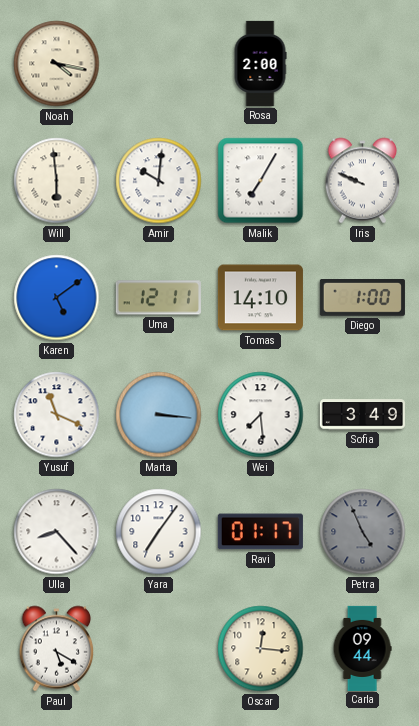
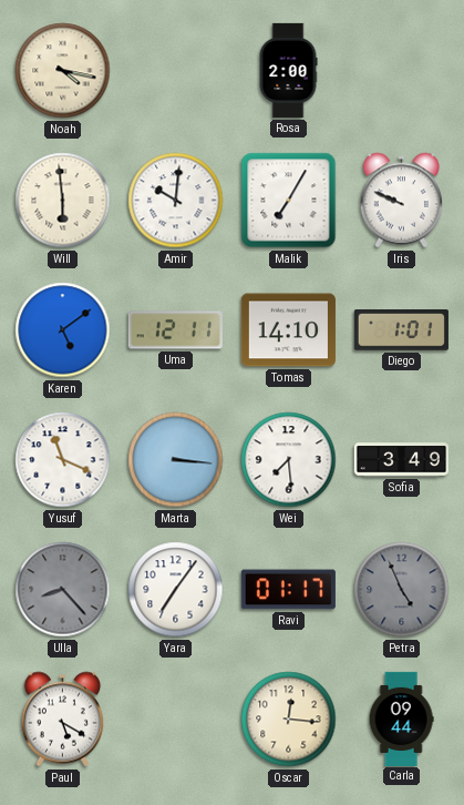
Diego: 1:00 -> 1:01 (401, 330)
Ulla dial: white -> grey (63, 590)
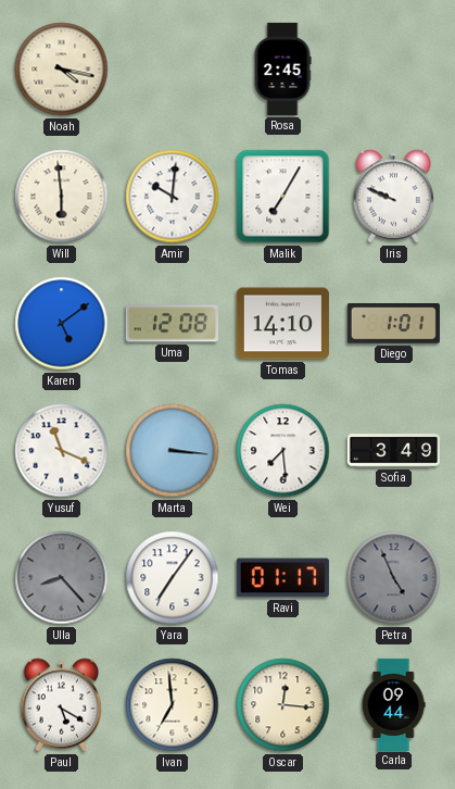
Rosa: 2:00 -> 2:45 (282, 68)
Uma: 12:11 -> 12:08 (172, 324)
Ivan: none -> 6:59 (173, 705)
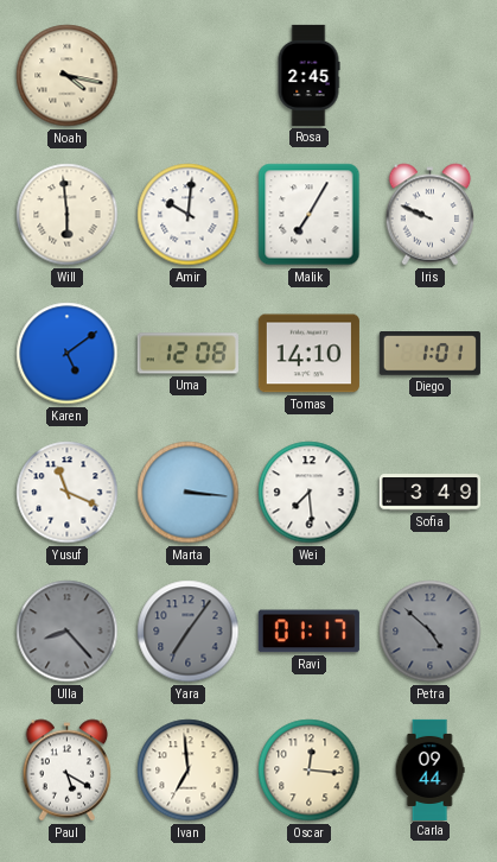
Yara dial: white -> grey (189, 632)
Petra: 4:56 -> 4:52 (431, 632)
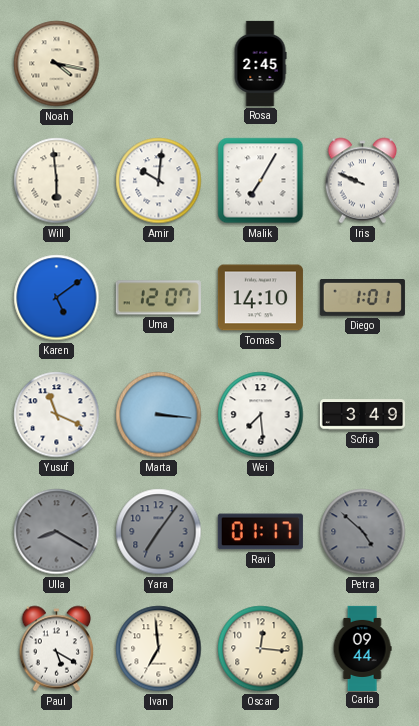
Uma: 12:08 -> 12:07 (158, 298)
Ulla: 8:23 -> 8:20 (57, 532)
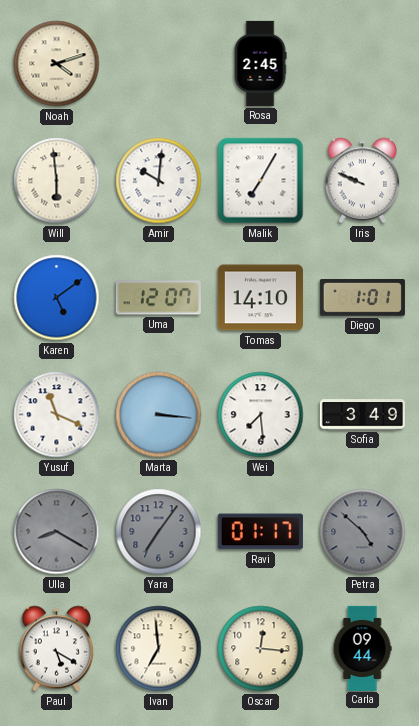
Noah: 4:17 -> 4:12 (57, 64)
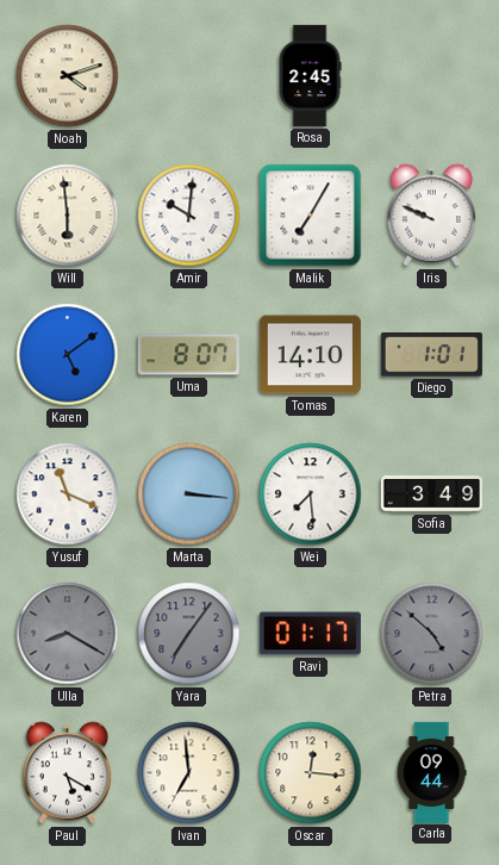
Uma: 12:07 -> 8:07 (188, 355)
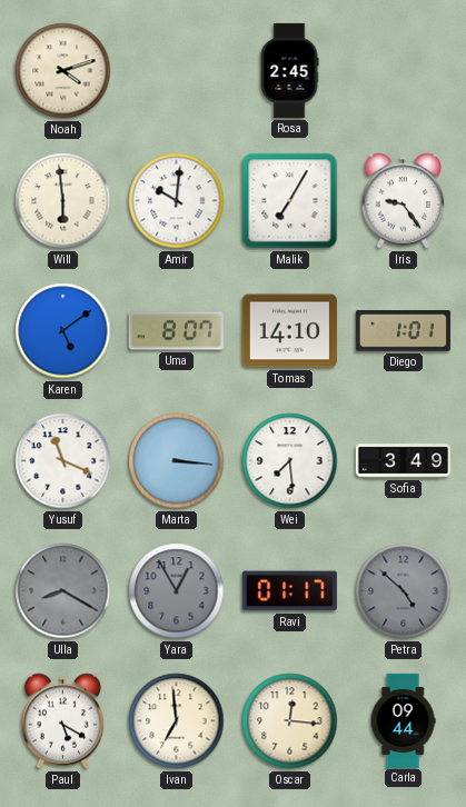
Iris: 9:49 -> 9:24 (404, 201)
Yara: 7:06 -> 12:55 (177, 591)
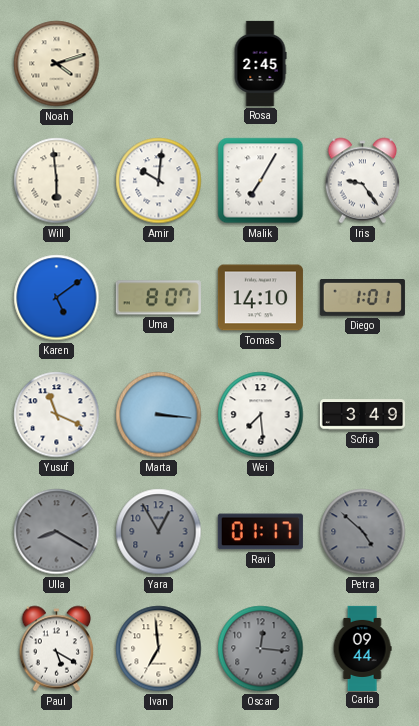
Oscar dial: cream -> grey (261, 649)
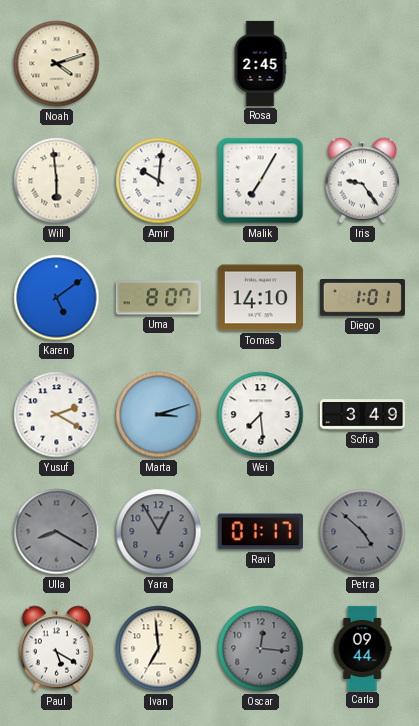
Yusuf: 11:19 -> 2:20 (57, 415)
Marta: 3:16 -> 3:12 (159, 415)
